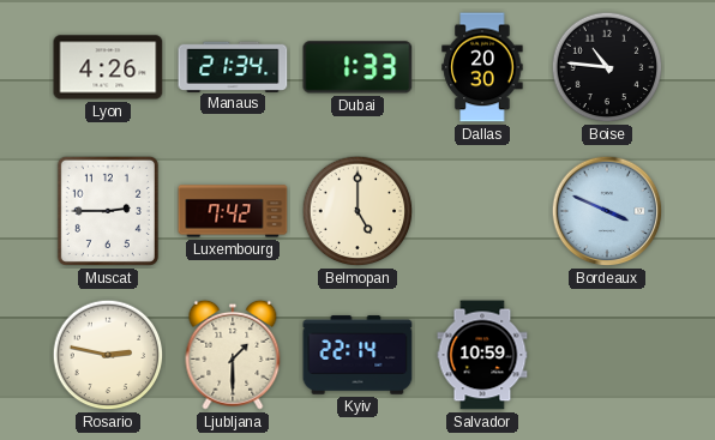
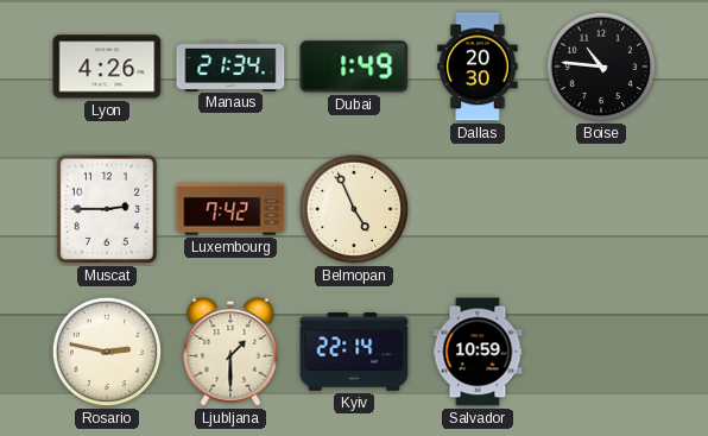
Dubai: 1:33 -> 1:49 (354, 67)
Belmopan: 5:00 -> 4:56 (354, 209)
Bordeaux: 3:49 -> none (607, 211)
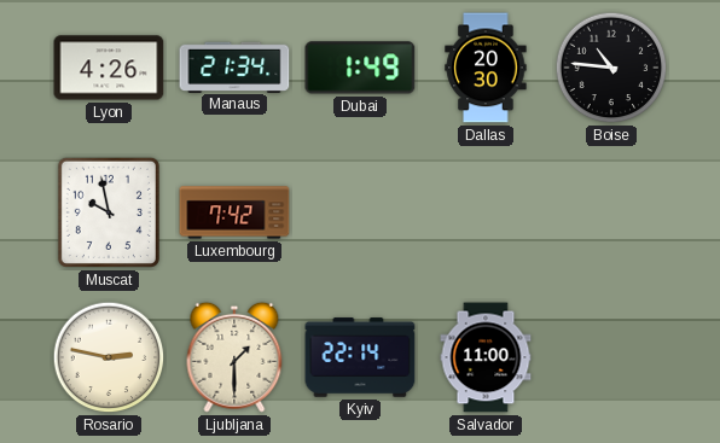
Muscat: 2:45 -> 9:58 (109, 212)
Belmopan: 4:56 -> none (354, 209)
Salvador: 10:59 -> 11:00 (486, 357)
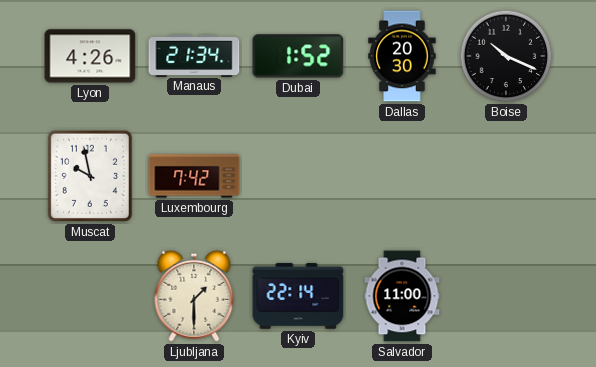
Dubai: 1:49 -> 1:52 (298, 56)
Boise: 10:46 -> 10:19 (506, 56)
Rosario: 2:47 -> none (109, 357)
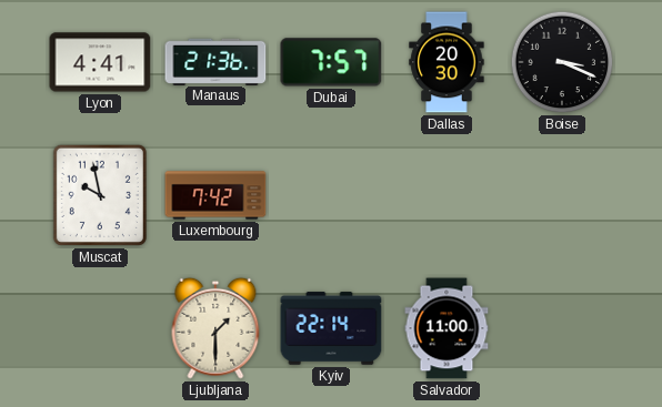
Lyon: 4:26 -> 4:41 (100, 62)
Manaus: 21:34 -> 21:36 (215, 61)
Dubai: 1:52 -> 7:57 (331, 62)
Boise: 10:19 -> 3:19 (562, 62)
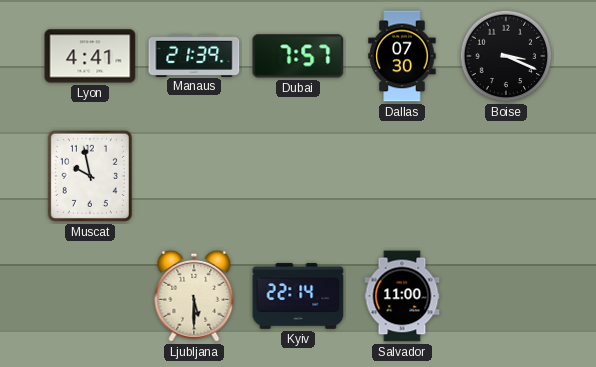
Manaus: 21:36 -> 21:39 (194, 55)
Dallas: 20:30 -> 07:30 (402, 56)
Luxembourg: 7:42 -> none (215, 195)
Ljubljana: 1:30 -> 5:30 (194, 296)
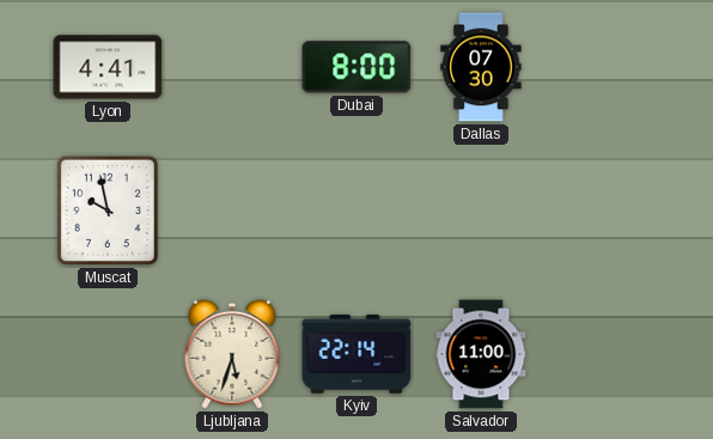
Manaus: 21:39 -> none (194, 55)
Dubai: 7:57 -> 8:00 (356, 67)
Boise: 3:19 -> none (506, 56)
Ljubljana: 5:30 -> 5:33 (232, 354)
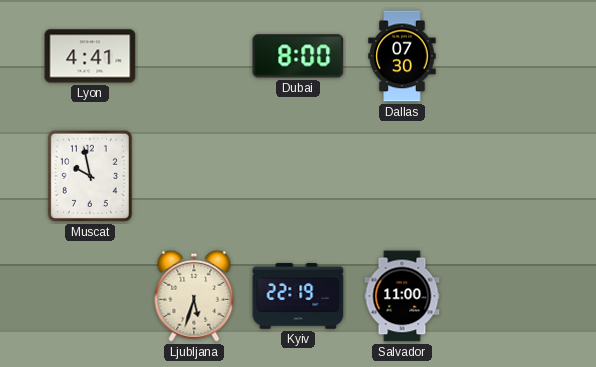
Kyiv: 22:14 -> 22:19 (298, 296)
